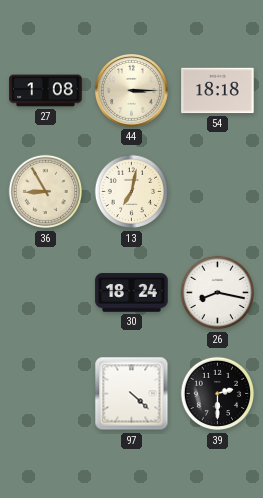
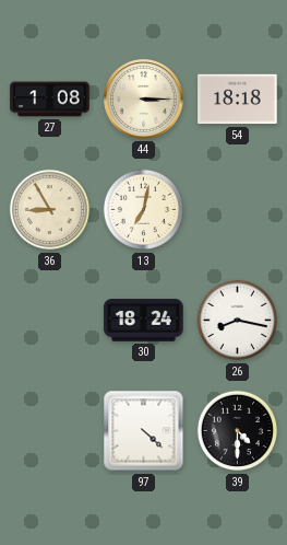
39: 2:30 -> 4:30 (238, 431)
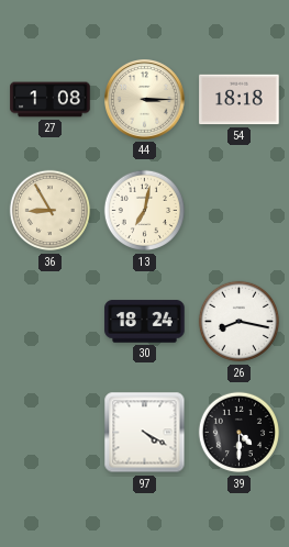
97: 4:22 -> 4:20 (145, 433)
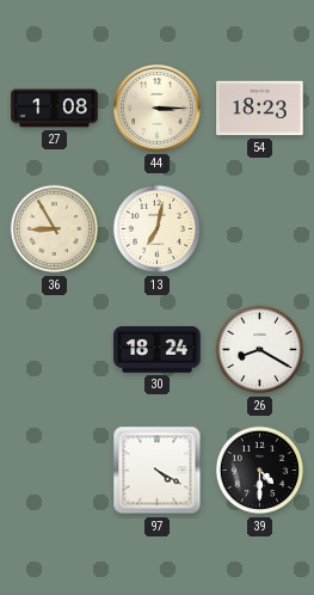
54: 18:18 -> 18:23 (260, 109)
26: 8:17 -> 8:20 (260, 350)
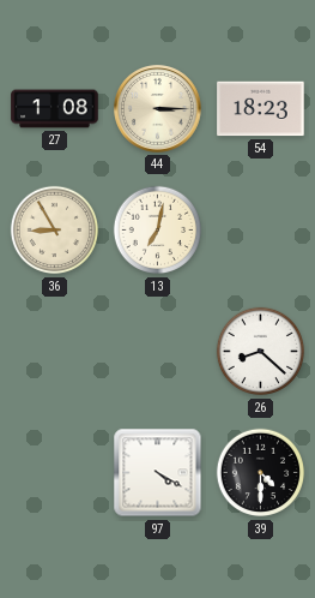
30: 18:24 -> none (158, 350)
26: 8:20 -> 8:22 (261, 352)
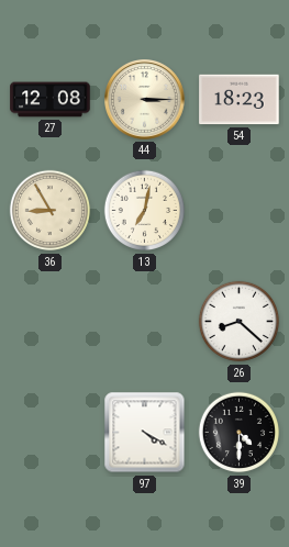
27: 1:08 -> 12:08 (51, 100)
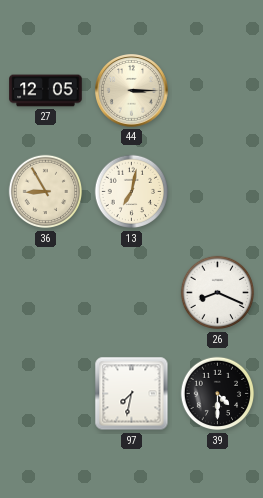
27: 12:08 -> 12:05 (46, 91)
54: 18:23 -> none (240, 100)
26: 8:22 -> 8:19 (218, 293)
97: 4:20 -> 7:32 (132, 394)
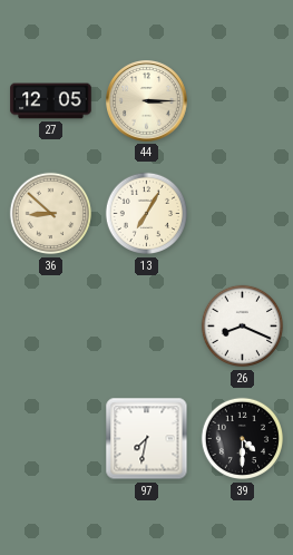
36: 8:55 -> 8:52 (51, 214)
13: 7:02 -> 7:05 (147, 214)
